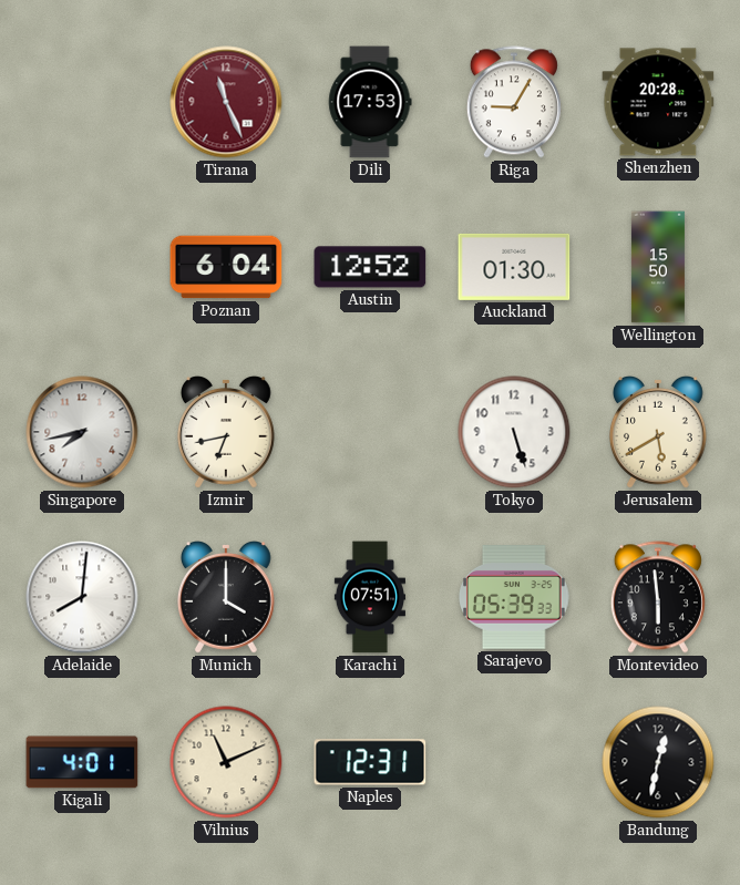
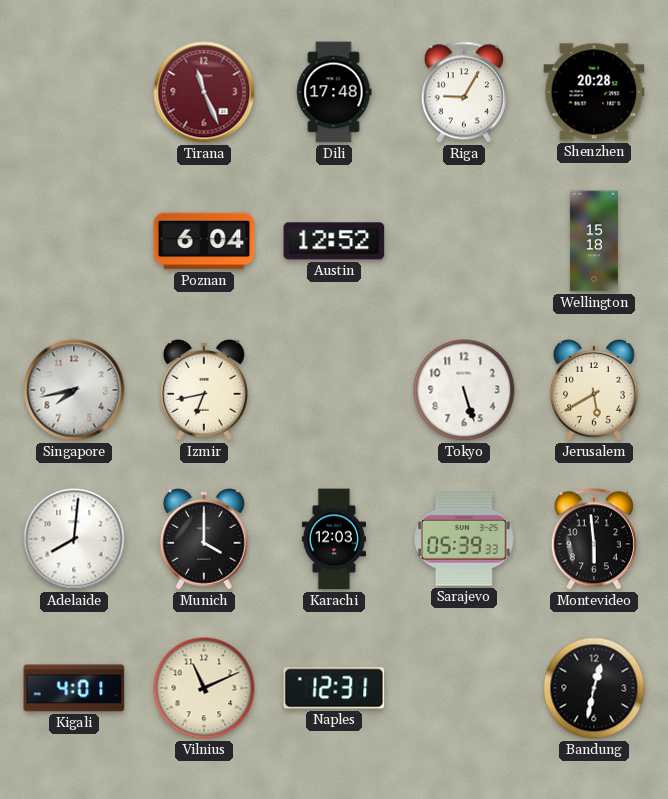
Dili: 17:53 -> 17:48 (334, 92)
Auckland: 01:30 -> none (514, 267)
Wellington: 15:50 -> 15:18 (594, 241)
Karachi: 07:51 -> 12:03 (333, 539)
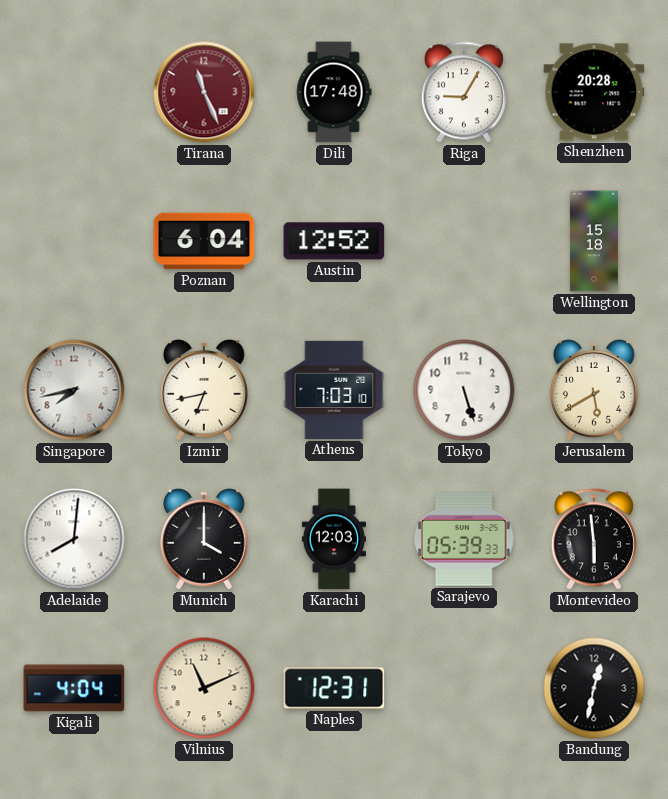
Athens: none -> 7:03 (334, 390)
Kigali: 4:01 -> 4:04 (74, 688)
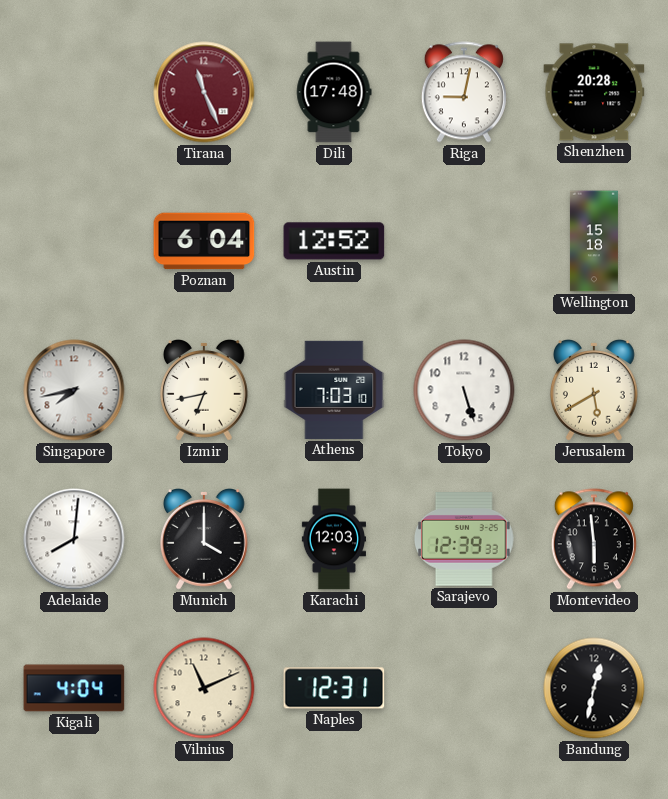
Riga: 9:05 -> 9:02 (464, 92)
Sarajevo: 05:39 -> 12:39 (465, 540)
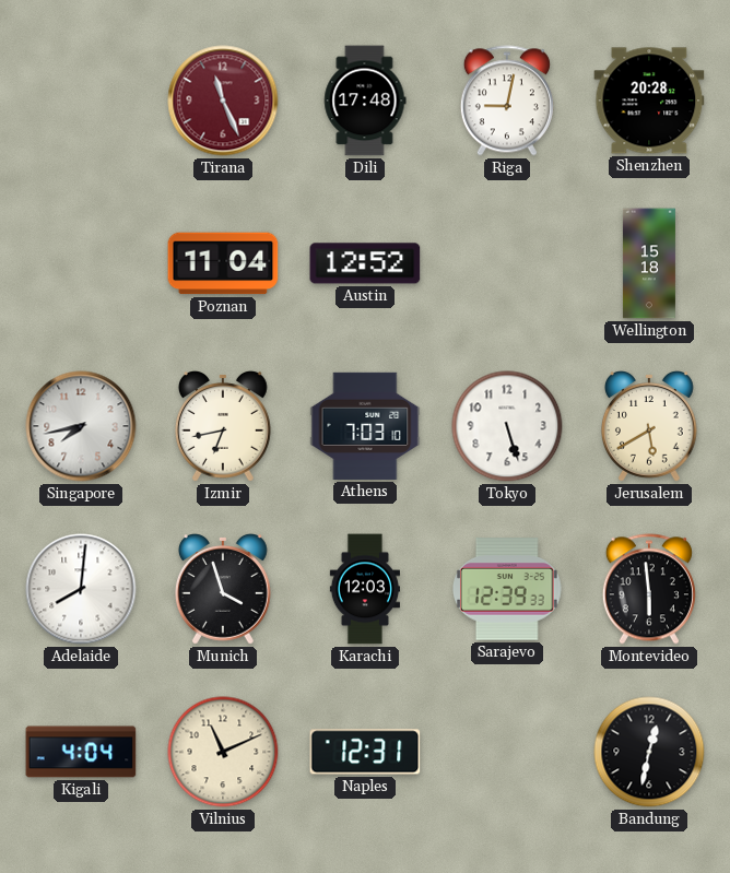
Poznan: 6:04 -> 11:04 (223, 263)
Munich: 4:00 -> 3:57 (223, 590)
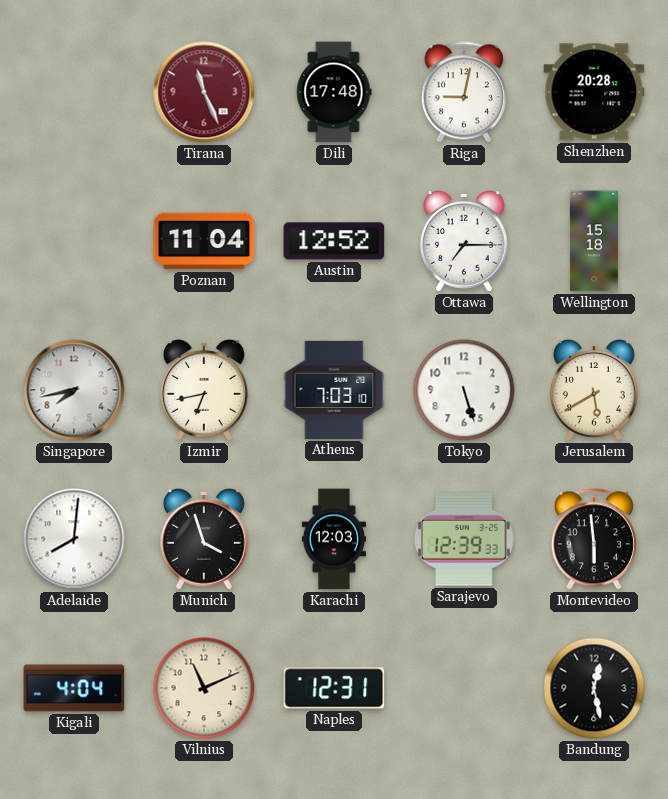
Ottawa: none -> 7:15 (464, 242)
Bandung: 12:32 -> 12:28 (594, 688)
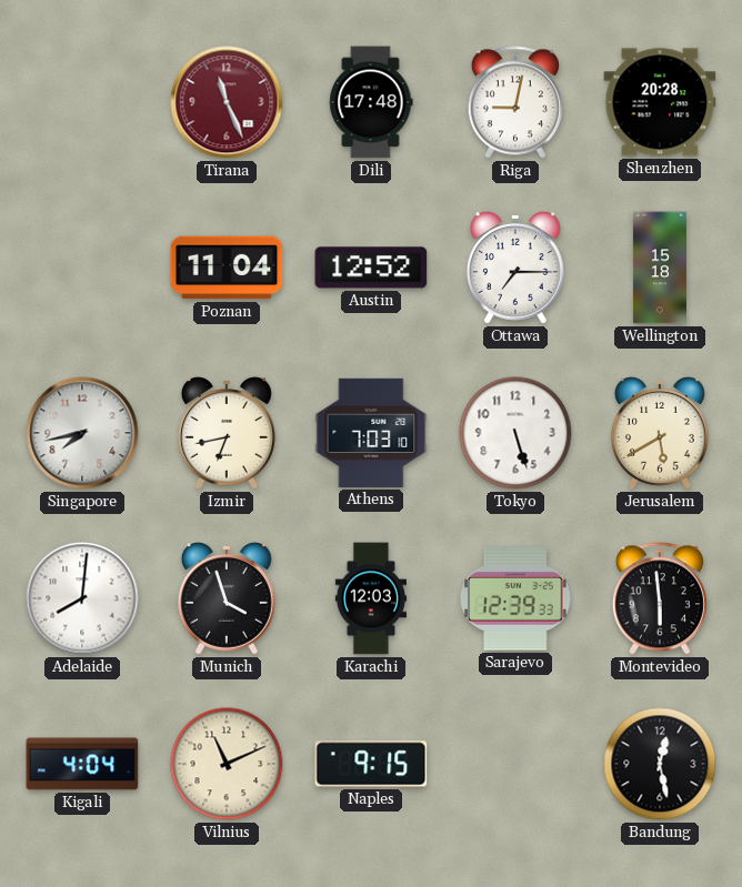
Naples: 12:31 -> 9:15 (371, 764)
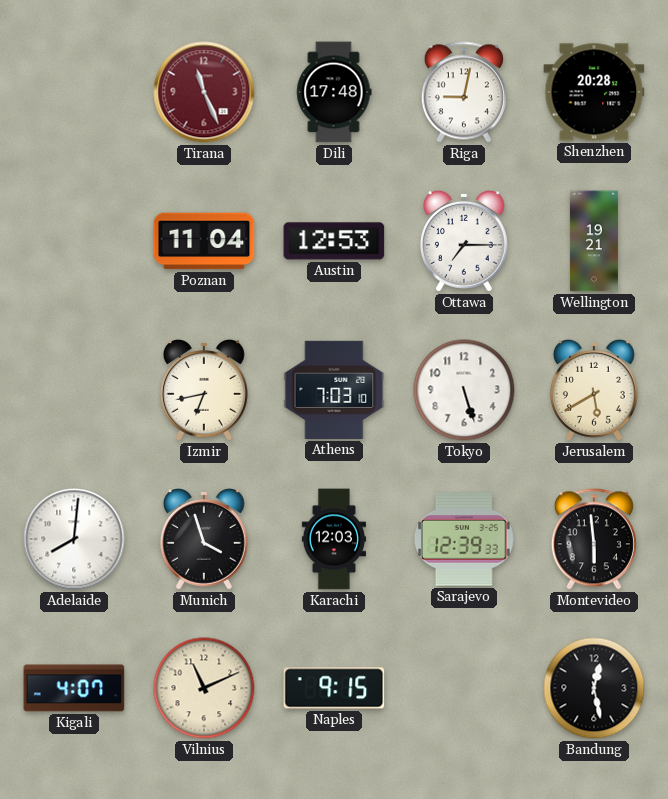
Austin: 12:52 -> 12:53 (334, 241)
Wellington: 15:18 -> 19:21 (594, 241)
Singapore: 7:43 -> none (82, 433)
Kigali: 4:04 -> 4:07 (74, 688)
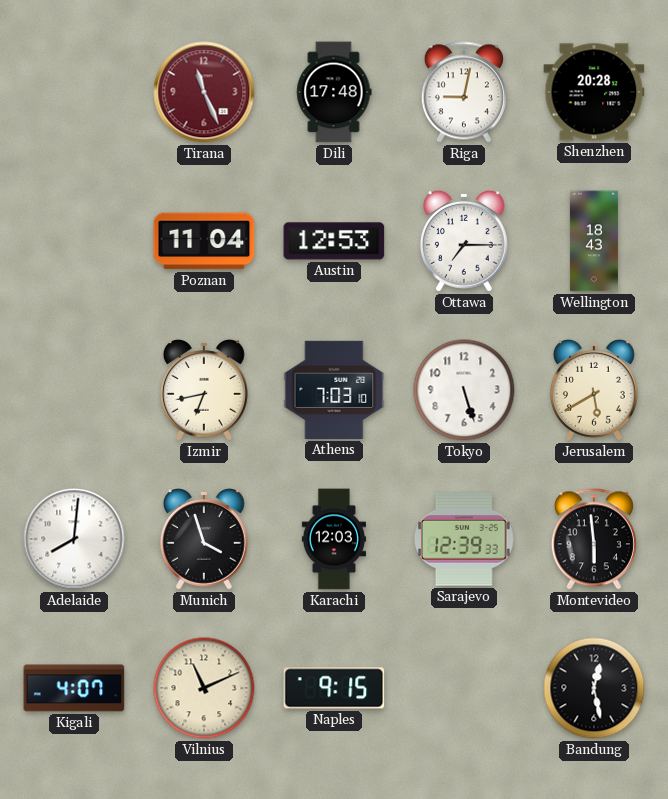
Wellington: 19:21 -> 18:43 (594, 241)
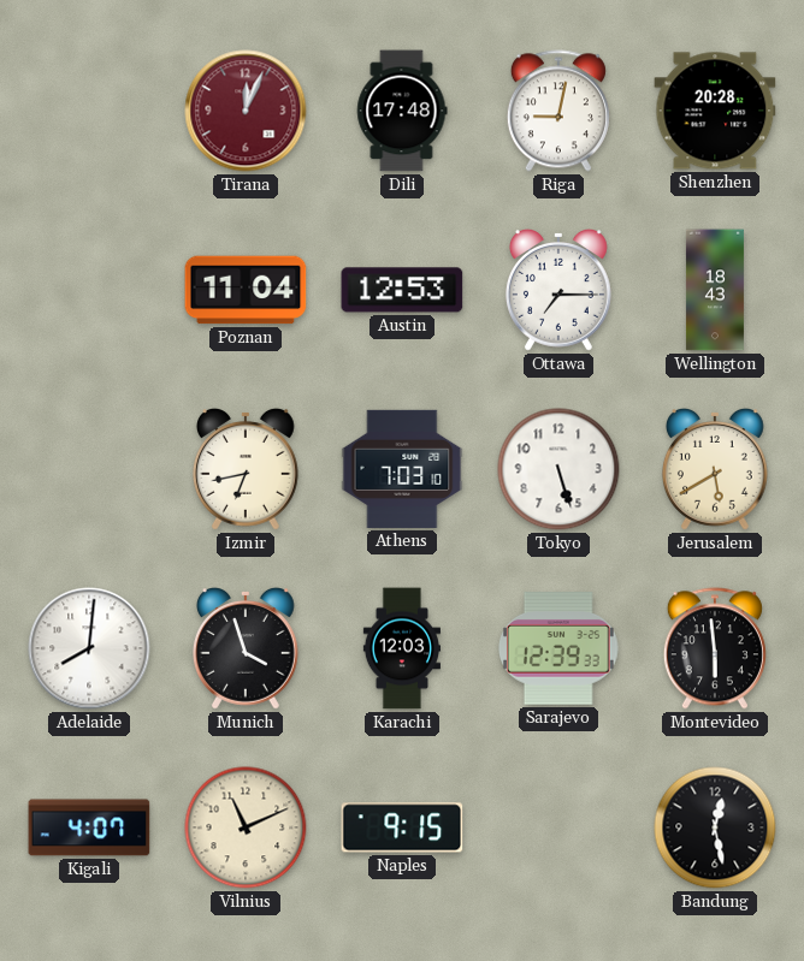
Tirana: 11:26 -> 12:04 (246, 111)
